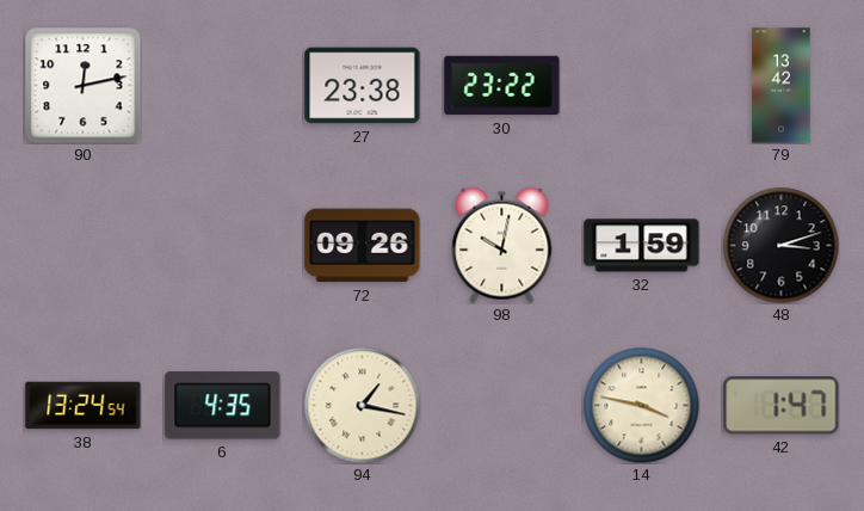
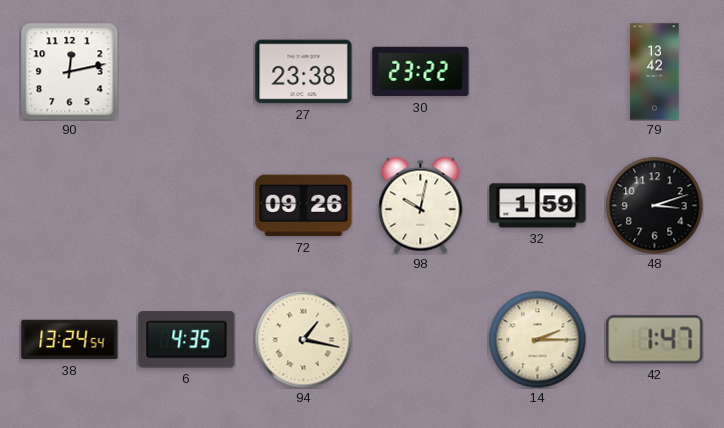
14: 3:47 -> 2:15 (537, 339)
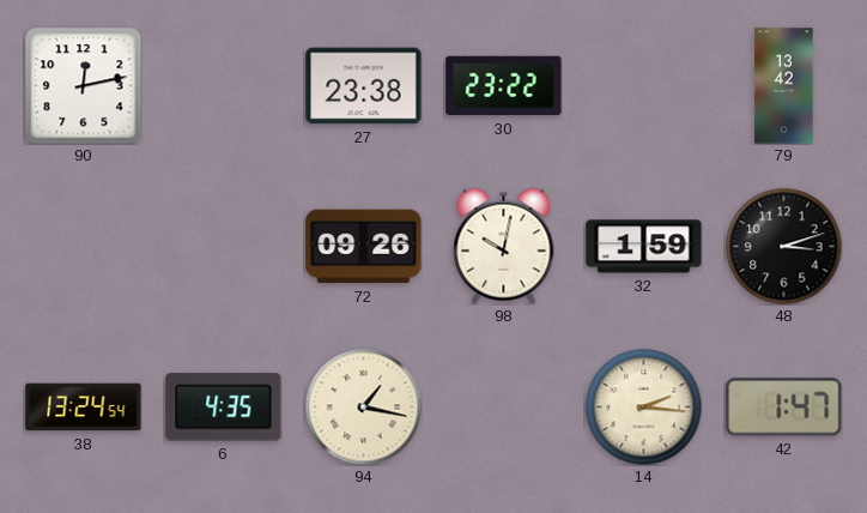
14: 2:15 -> 2:16 (643, 406)
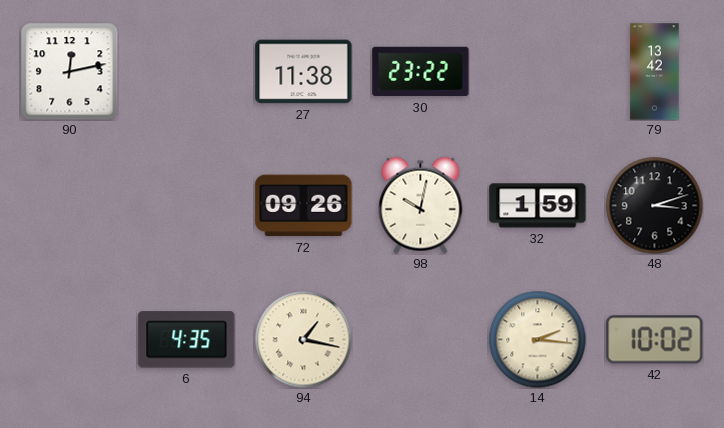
27: 23:38 -> 11:38 (304, 72)
38: 13:24 -> none (84, 408)
42: 1:47 -> 10:02 (655, 340)
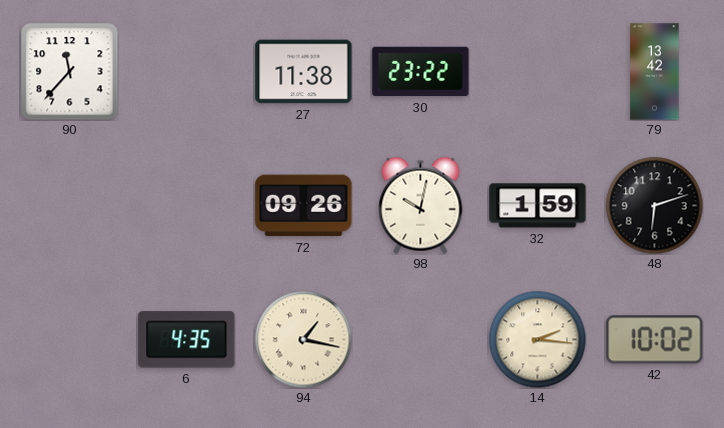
90: 12:13 -> 11:37 (70, 72)
48: 3:12 -> 6:12 (654, 205)
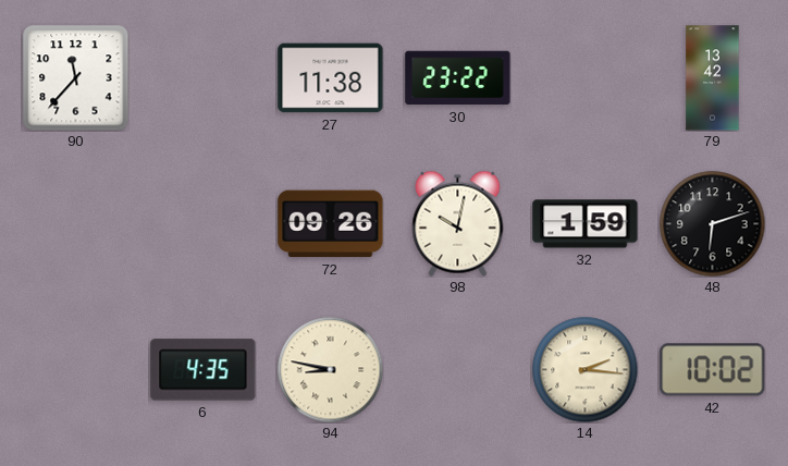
94: 1:17 -> 8:47 (330, 369)
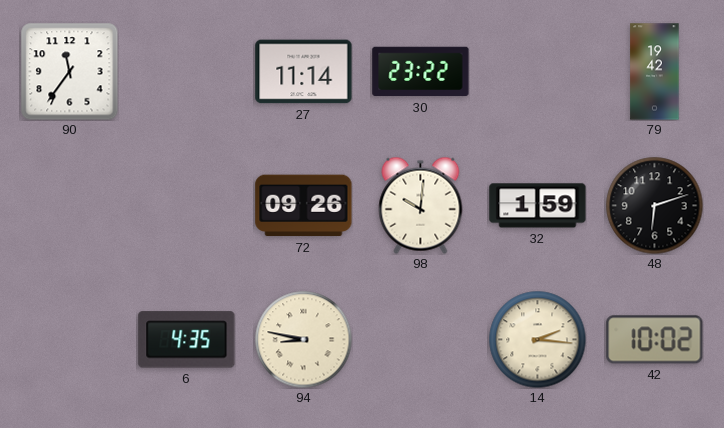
90: 11:37 -> 11:36 (70, 72)
27: 11:38 -> 11:14 (304, 72)
79: 13:42 -> 19:42 (655, 72)
98: 10:02 -> 10:01 (421, 205)
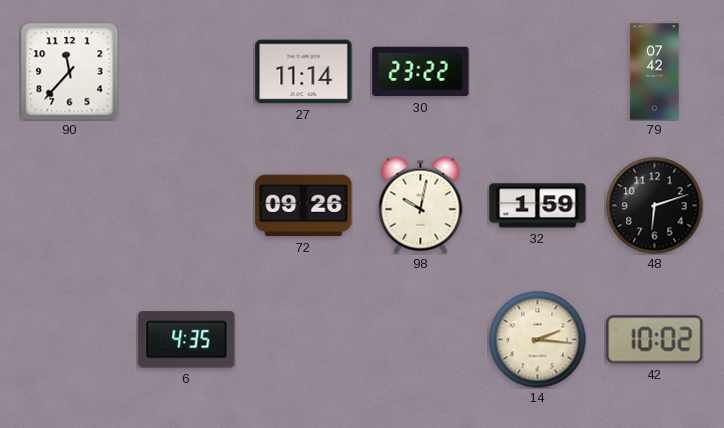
90: 11:36 -> 11:37 (70, 72)
79: 19:42 -> 07:42 (655, 72)
98: 10:01 -> 10:02 (421, 205)
94: 8:47 -> none (303, 339)
